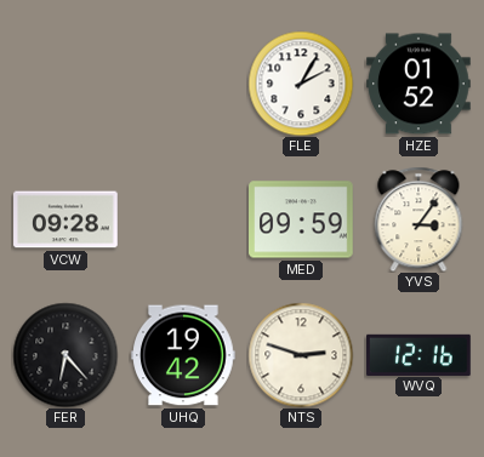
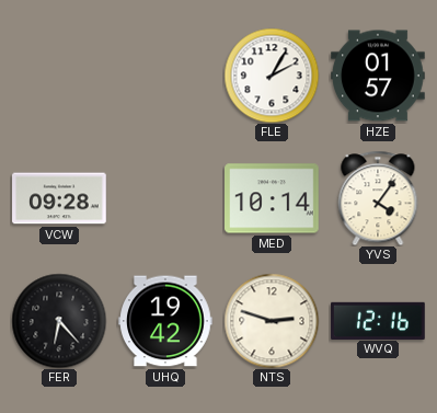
HZE: 01:52 -> 01:57 (378, 76)
MED: 09:59 -> 10:14 (272, 198)
YVS: 3:06 -> 4:06 (378, 198)
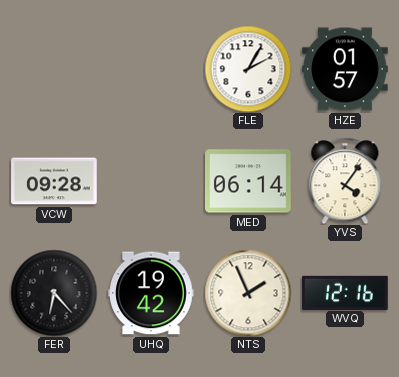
MED: 10:14 -> 06:14 (248, 181)
NTS: 2:48 -> 1:56 (248, 293)
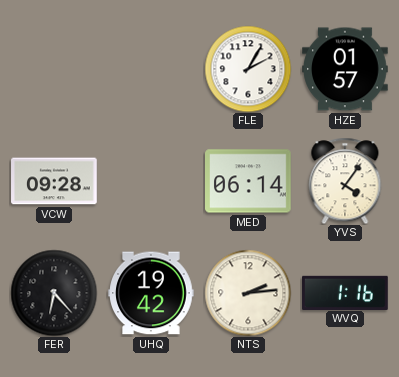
NTS: 1:56 -> 2:14 (248, 293)
WVQ: 12:16 -> 1:16 (345, 292)
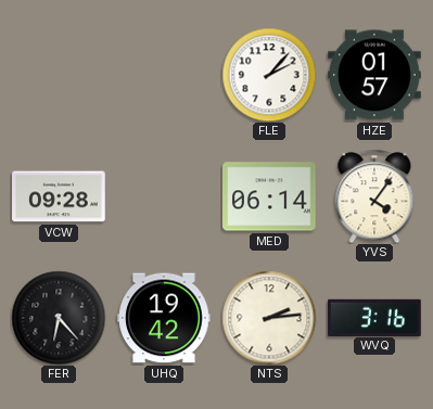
FLE: 2:05 -> 2:07 (269, 75)
WVQ: 1:16 -> 3:16 (374, 317)
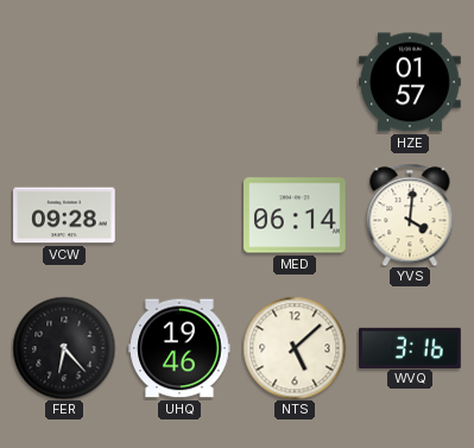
FLE: 2:07 -> none (269, 75)
YVS: 4:06 -> 4:01 (410, 215)
UHQ: 19:42 -> 19:46 (179, 348)
NTS: 2:14 -> 5:08 (295, 348)
